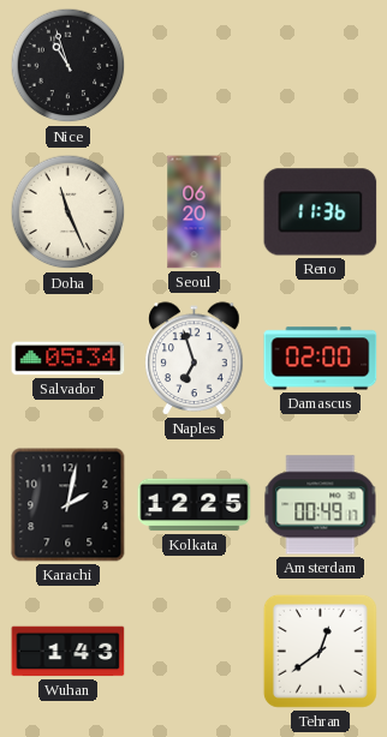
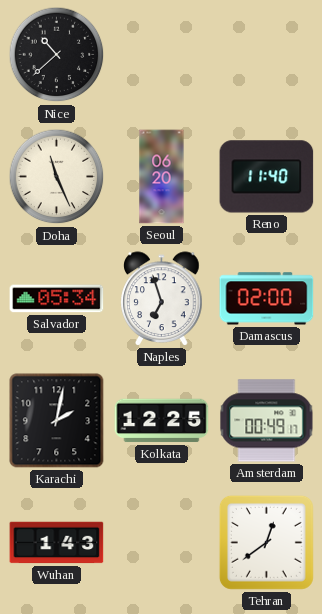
Nice: 10:57 -> 10:38 (57, 55)
Reno: 11:36 -> 11:40 (267, 177)
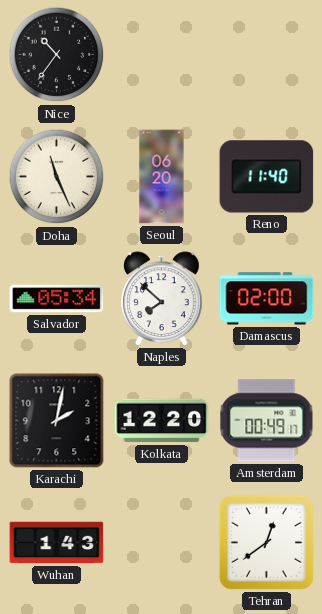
Nice: 10:38 -> 10:36 (57, 55)
Naples: 6:57 -> 7:52 (162, 299)
Kolkata: 12:25 -> 12:20 (162, 421)
